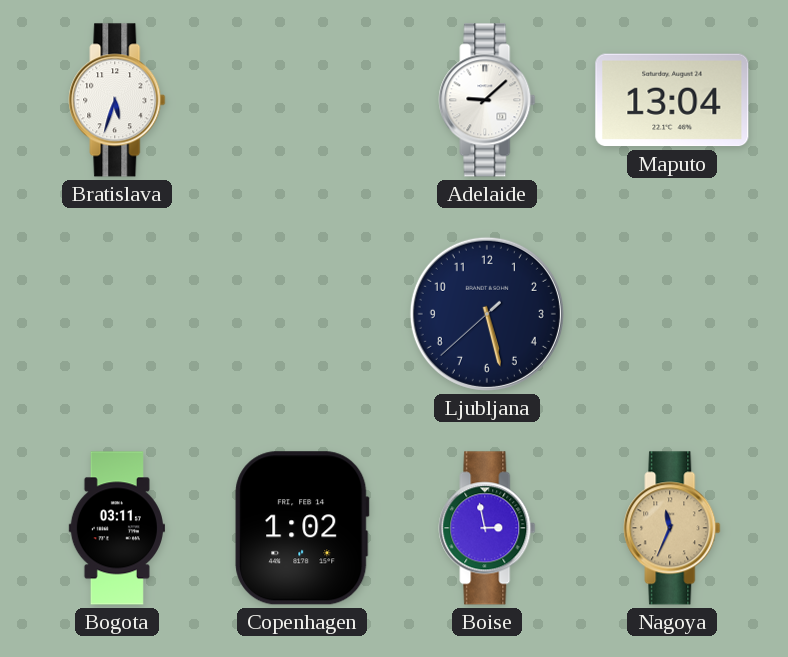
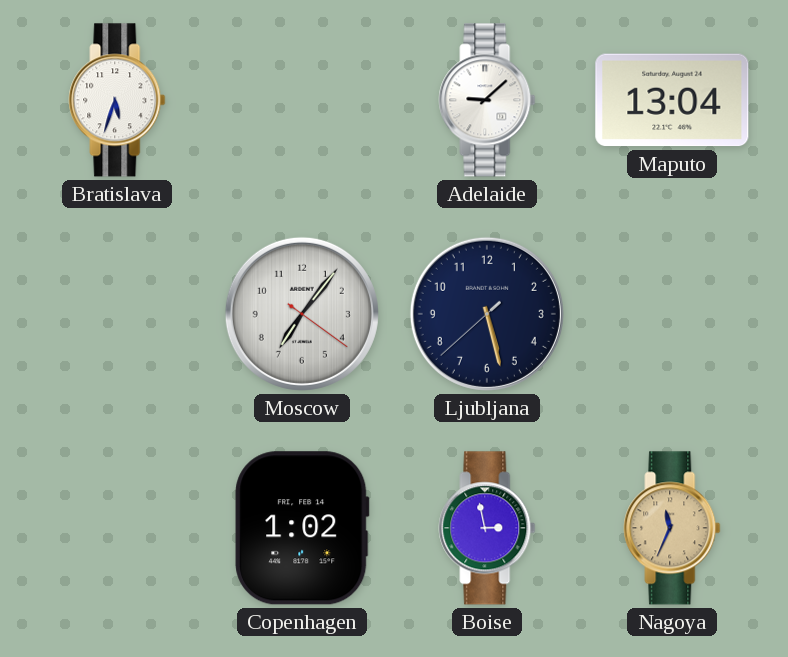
Moscow: none -> 7:06 (302, 314)
Bogota: 03:11 -> none (117, 528)
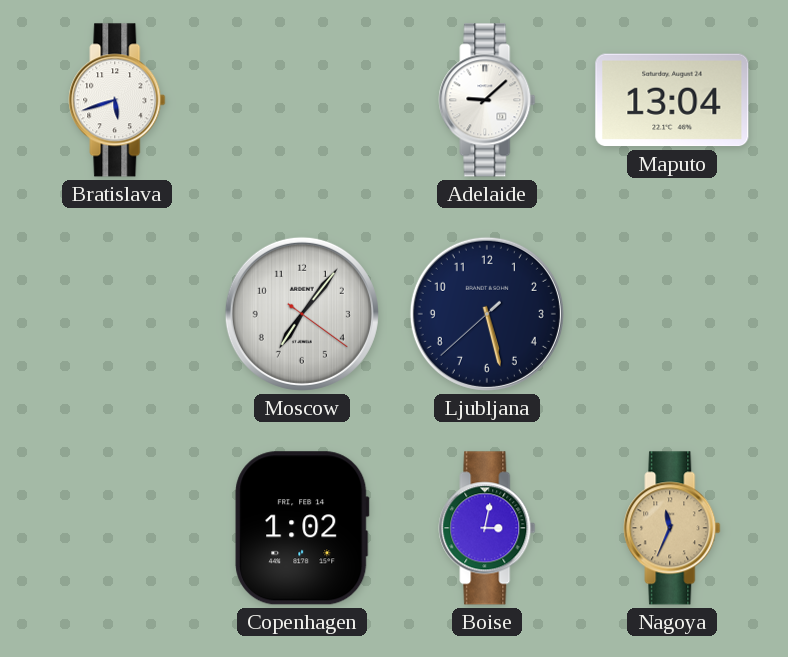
Bratislava: 5:33 -> 5:42 (117, 100)
Boise: 2:58 -> 3:02 (487, 528)
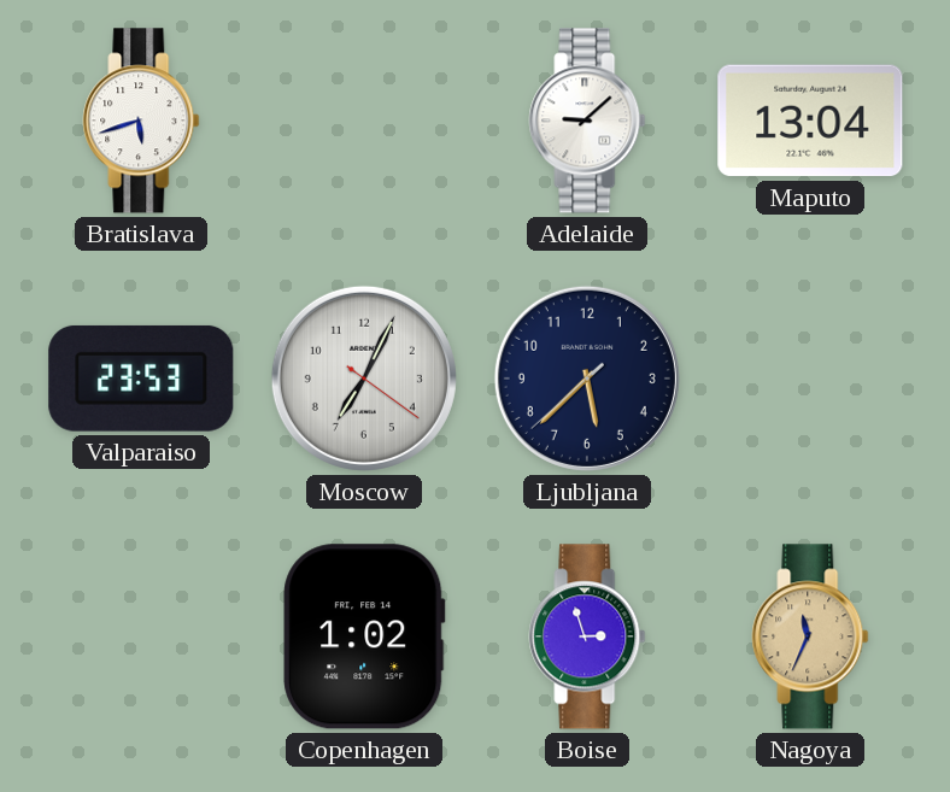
Valparaiso: none -> 23:53 (141, 379)
Moscow: 7:06 -> 7:04 (364, 379)
Ljubljana: 5:27 -> 5:37 (587, 379)
Boise: 3:02 -> 2:57 (587, 636)
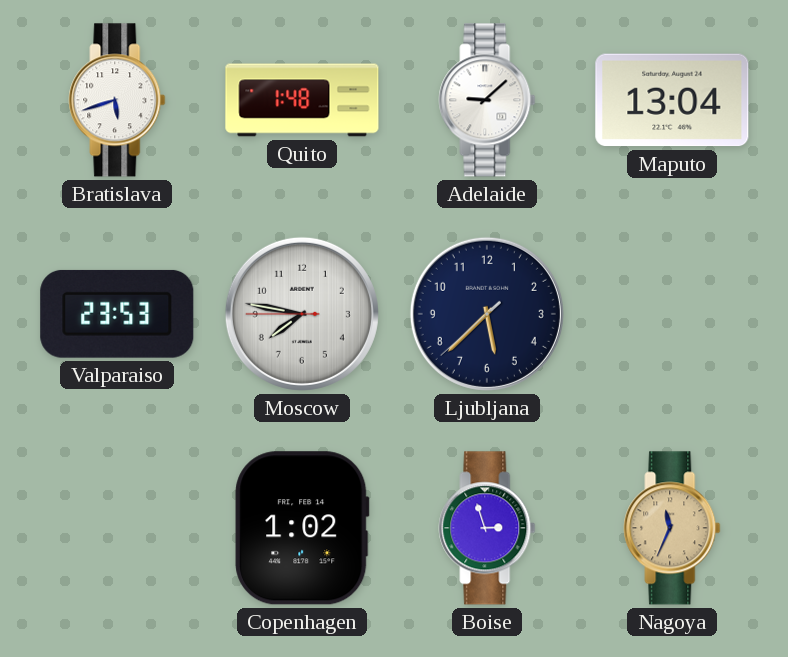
Quito: none -> 1:48 (302, 100)
Moscow: 7:04 -> 7:46 (302, 314)
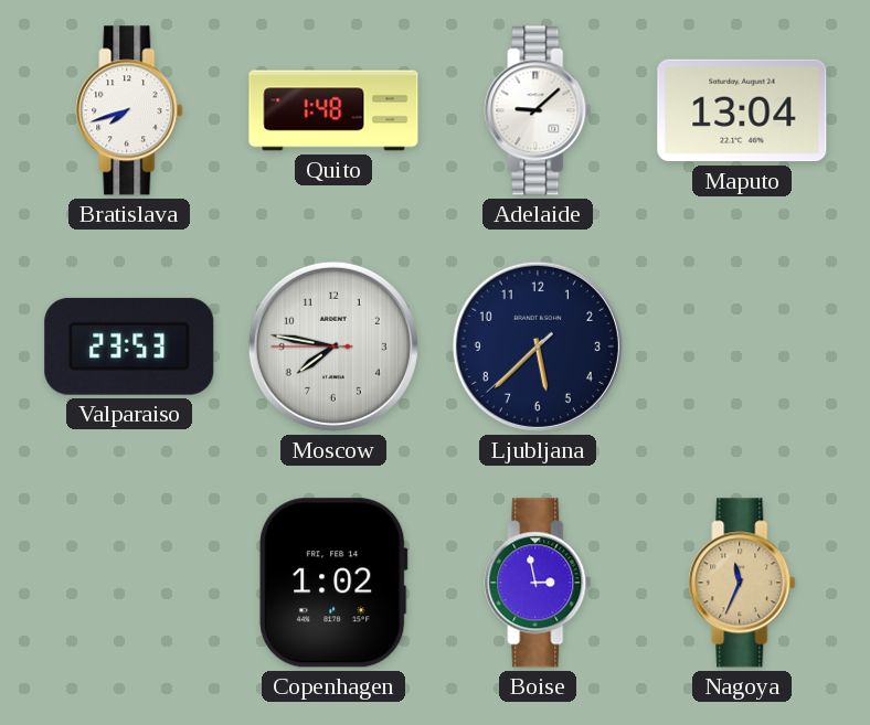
Bratislava: 5:42 -> 7:42 (129, 110)
Boise: 2:57 -> 2:58 (538, 583)
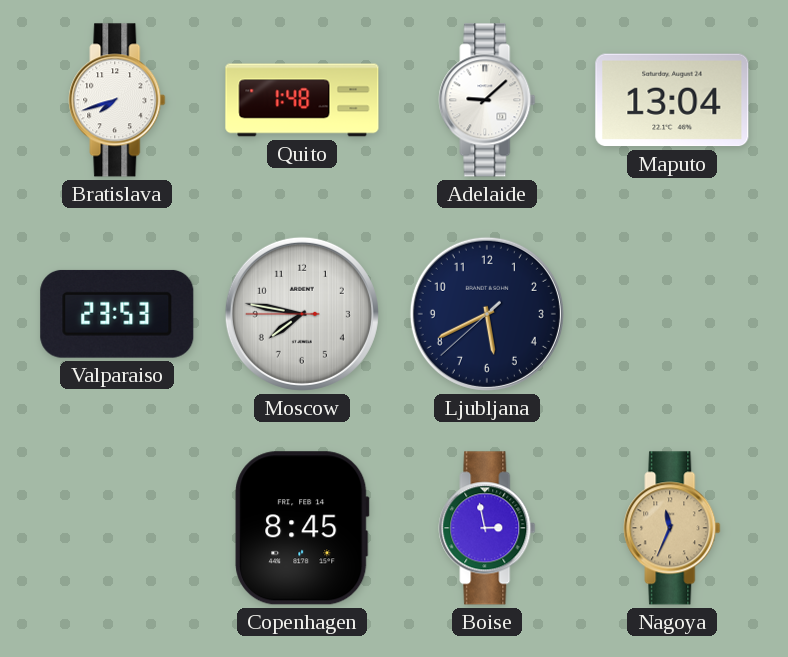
Ljubljana: 5:37 -> 5:40 (487, 314)
Copenhagen: 1:02 -> 8:45 (302, 528)
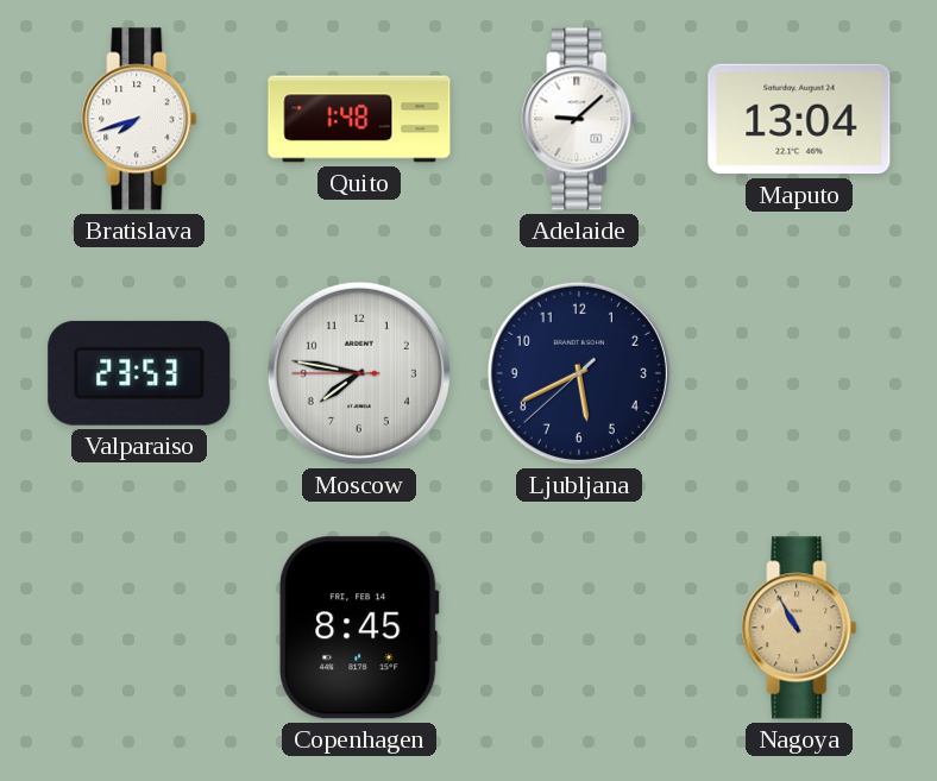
Boise: 2:58 -> none (487, 528)
Nagoya: 11:34 -> 10:55 (799, 628)
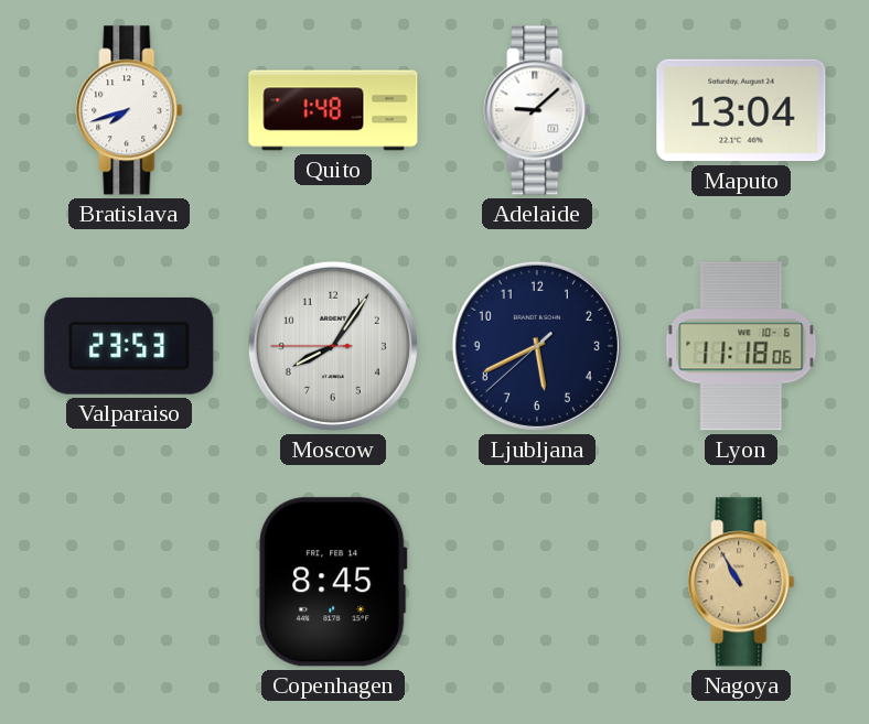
Moscow: 7:46 -> 8:05 (333, 346)
Lyon: none -> 11:18 (741, 346)
